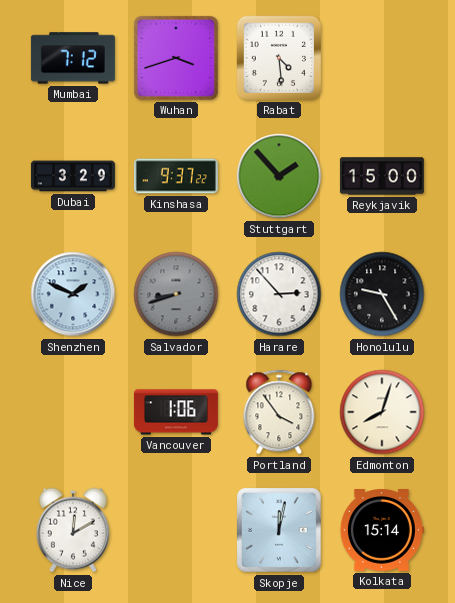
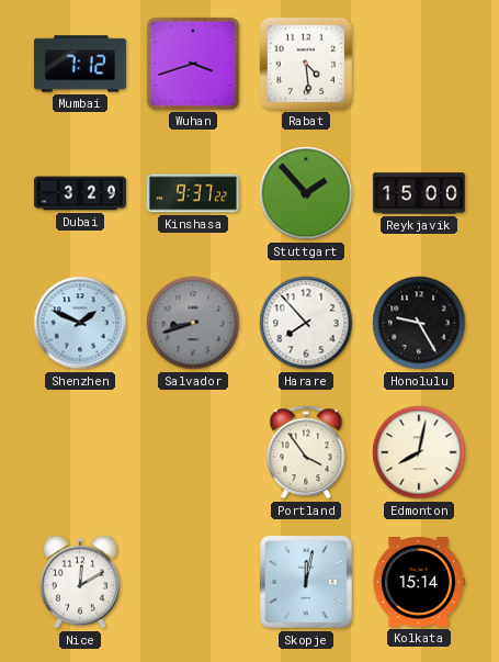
Harare: 2:53 -> 7:53 (306, 323)
Vancouver: 1:06 -> none (176, 412)
Edmonton: 8:03 -> 8:02 (419, 452)
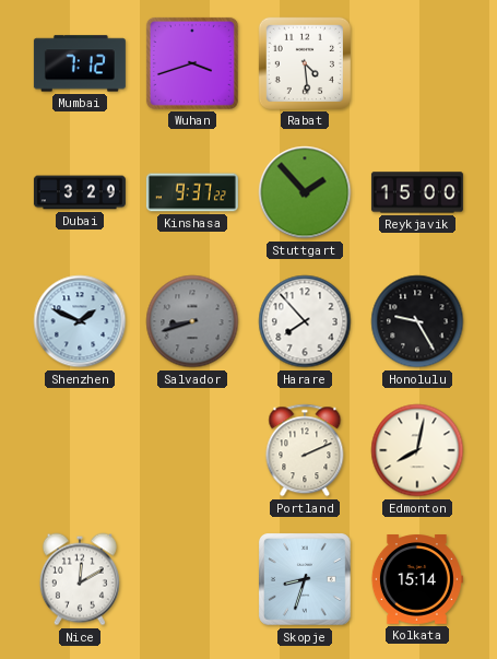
Portland: 3:54 -> 2:11 (305, 450)
Skopje: 12:02 -> 8:33 (306, 580)
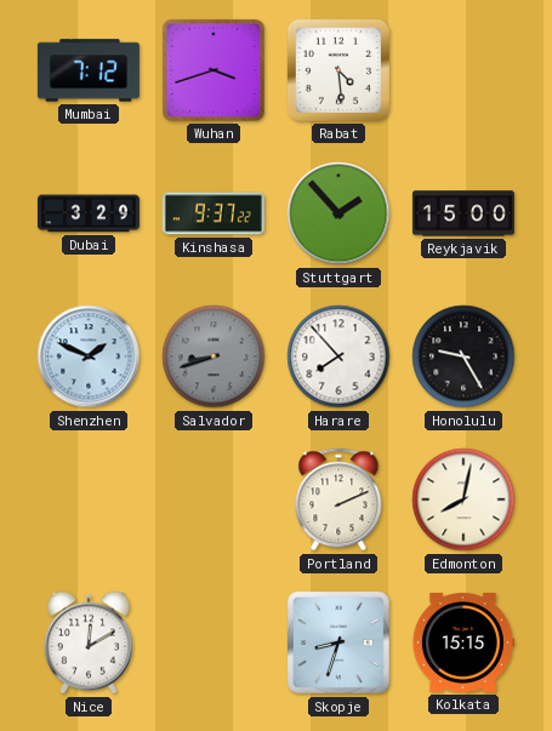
Kolkata: 15:14 -> 15:15 (462, 644)
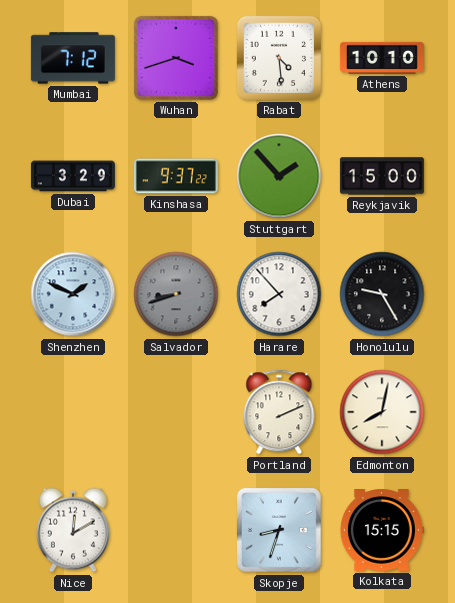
Athens: none -> 10:10 (382, 58)
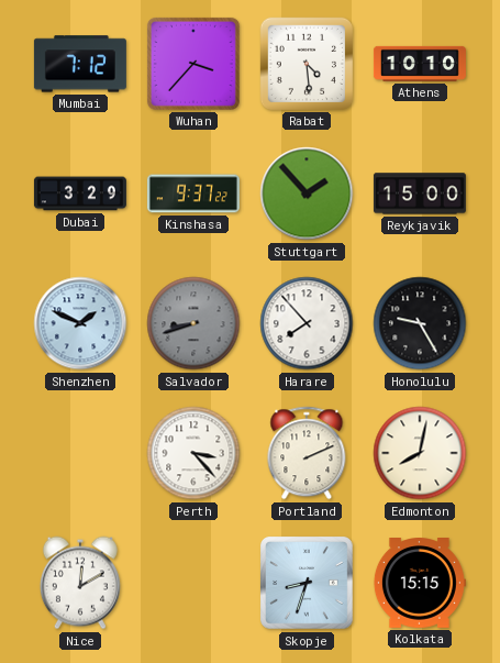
Wuhan: 3:42 -> 3:37 (193, 64)
Perth: none -> 3:23 (193, 453)
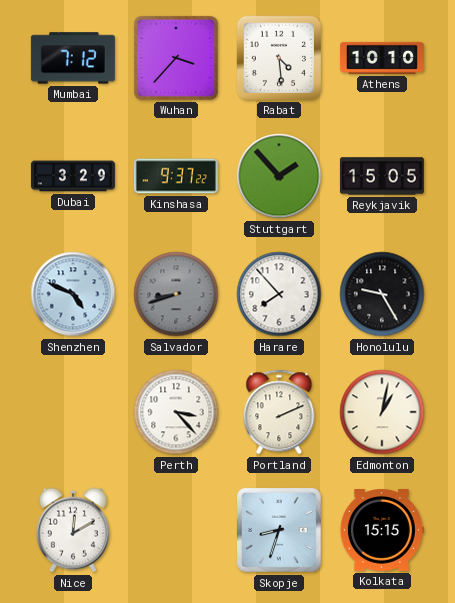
Reykjavik: 15:00 -> 15:05 (382, 176)
Shenzhen: 1:49 -> 4:49 (73, 294)
Edmonton: 8:02 -> 1:02 (382, 412)
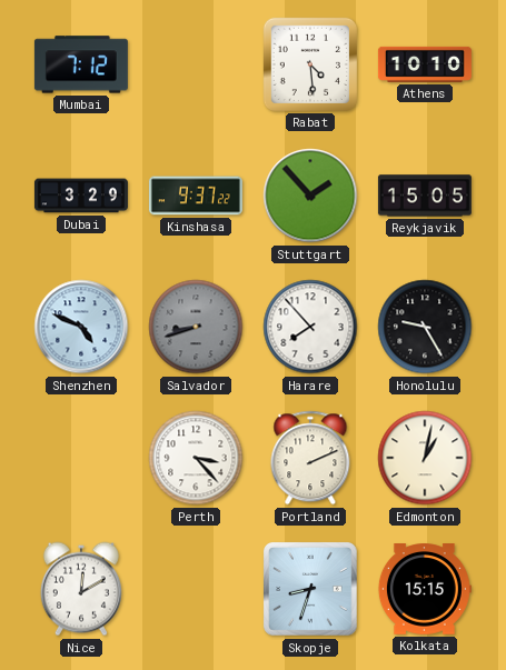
Wuhan: 3:37 -> none (176, 58)
